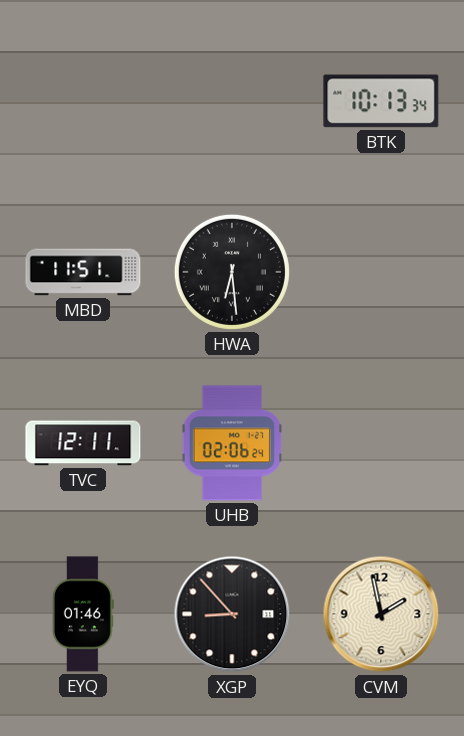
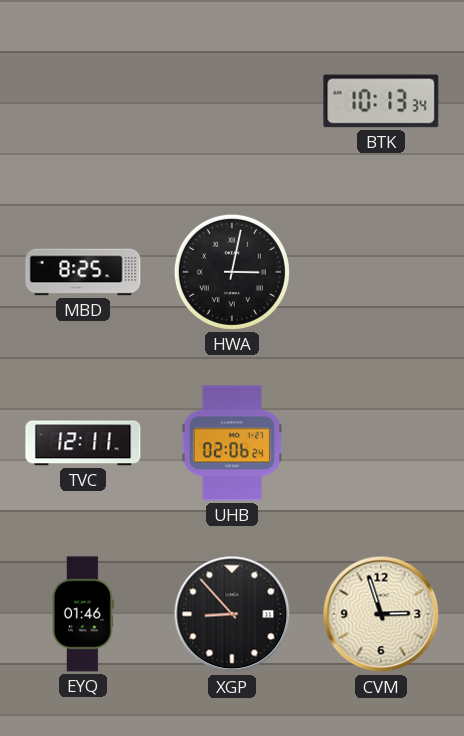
MBD: 11:51 -> 8:25 (83, 272)
HWA: 6:29 -> 3:02 (232, 272)
CVM: 1:58 -> 2:57 (381, 614)
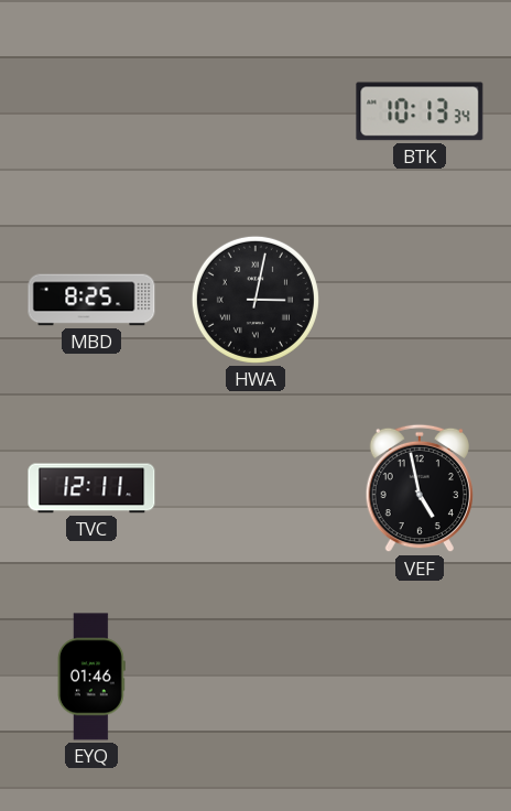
UHB: 02:06 -> none (232, 443)
VEF: none -> 4:58 (418, 488)
XGP: 8:53 -> none (232, 614)
CVM: 2:57 -> none (381, 614)
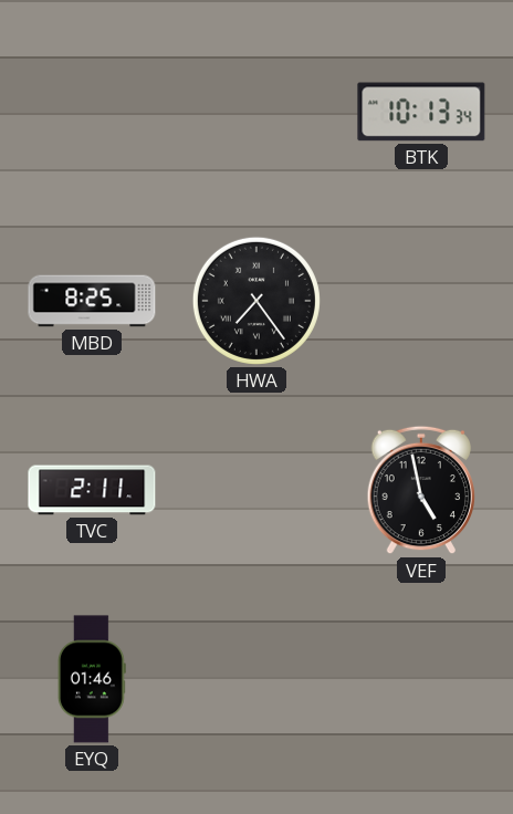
HWA: 3:02 -> 7:24 (256, 301)
TVC: 12:11 -> 2:11 (92, 490)
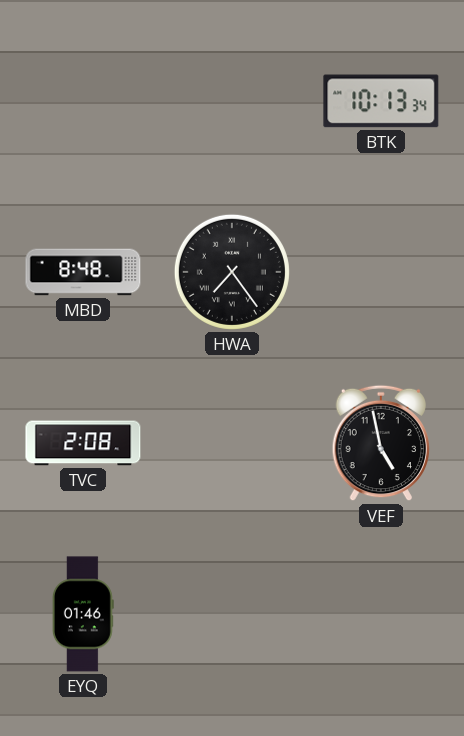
MBD: 8:25 -> 8:48 (83, 272)
TVC: 2:11 -> 2:08 (83, 443)
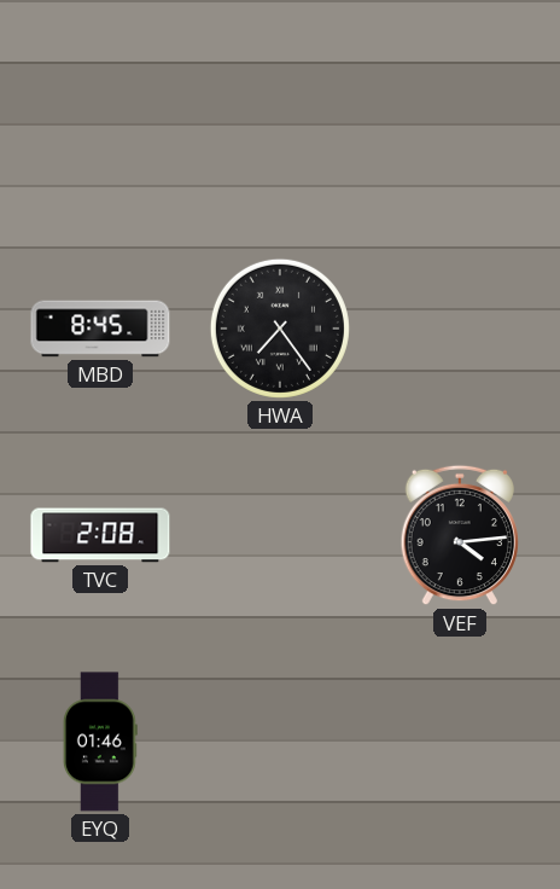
BTK: 10:13 -> none (381, 101)
MBD: 8:48 -> 8:45 (100, 329)
VEF: 4:58 -> 4:14 (459, 535)
